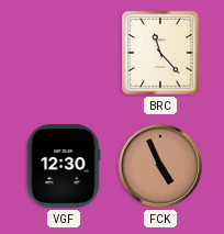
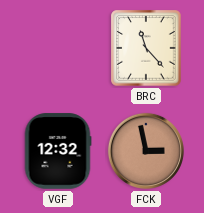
VGF: 12:30 -> 12:32 (58, 151)
FCK: 4:56 -> 2:58 (146, 151)
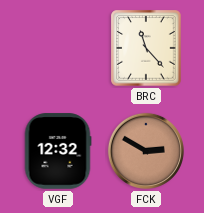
FCK: 2:58 -> 2:50 (146, 151)
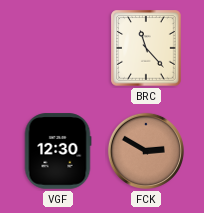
VGF: 12:32 -> 12:30 (58, 151)
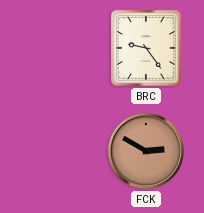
BRC: 11:23 -> 9:24 (146, 48)
VGF: 12:30 -> none (58, 151)
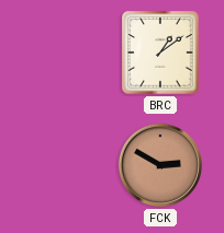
BRC: 9:24 -> 1:09 (160, 53)
